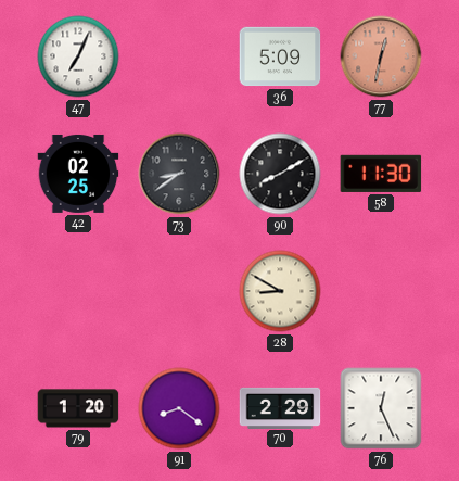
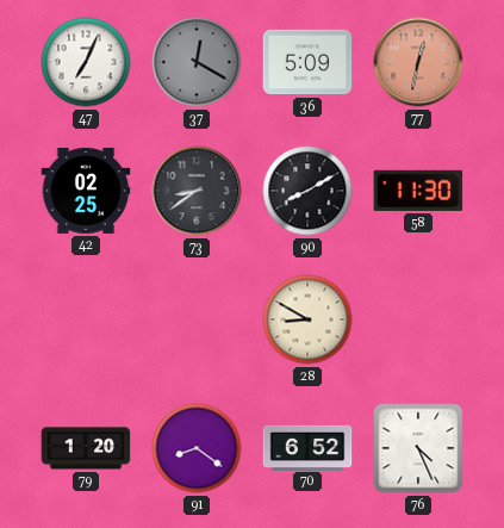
37: none -> 12:20 (197, 62)
70: 2:29 -> 6:52 (307, 447)
76: 12:26 -> 4:26 (418, 448)
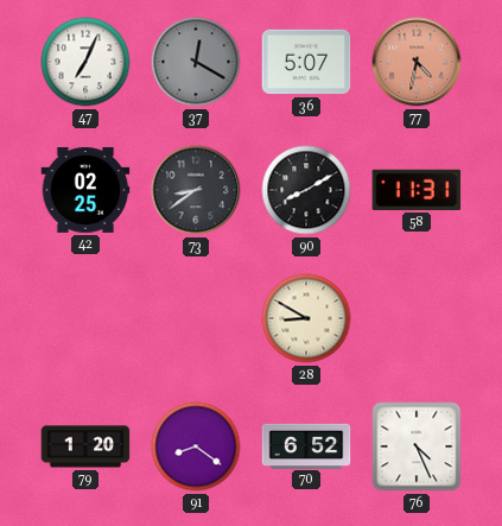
36: 5:09 -> 5:07 (306, 62)
77: 12:32 -> 4:32 (417, 62)
58: 11:30 -> 11:31 (417, 190)
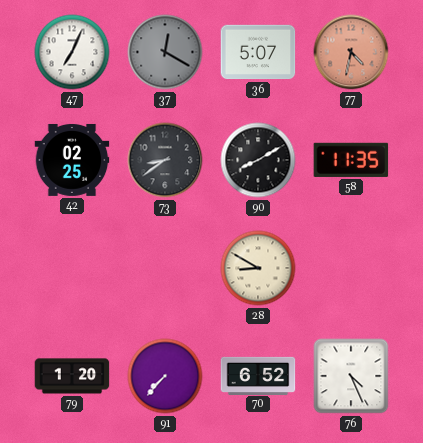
58: 11:31 -> 11:35 (351, 160)
91: 8:21 -> 7:37 (165, 376)
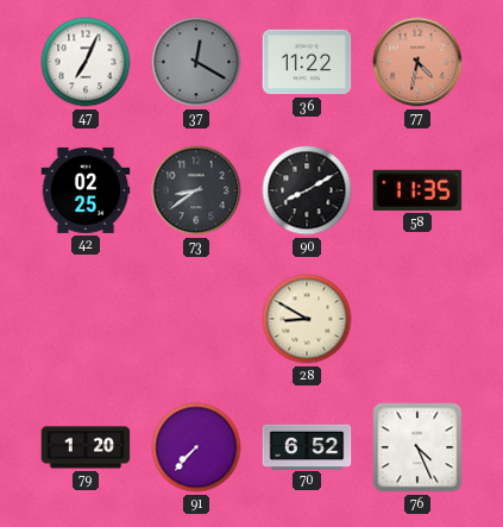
36: 5:07 -> 11:22 (307, 62)
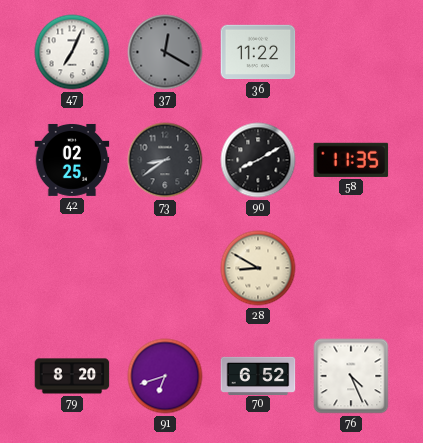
77: 4:32 -> none (417, 62)
79: 1:20 -> 8:20 (72, 376)
91: 7:37 -> 6:42 (165, 376)
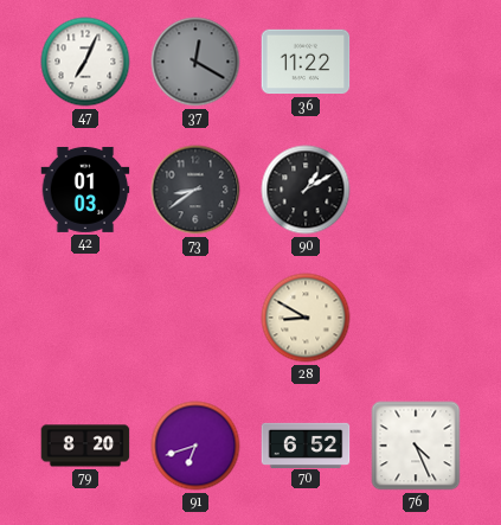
42: 02:25 -> 01:03 (85, 190)
90: 8:10 -> 1:10 (306, 190)
58: 11:35 -> none (351, 160)
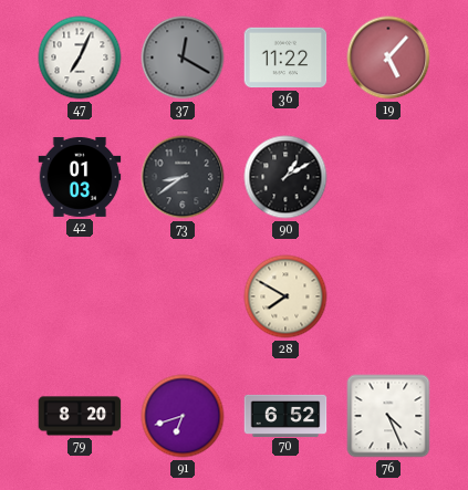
19: none -> 5:07 (388, 58)
28: 8:50 -> 7:50 (285, 296)
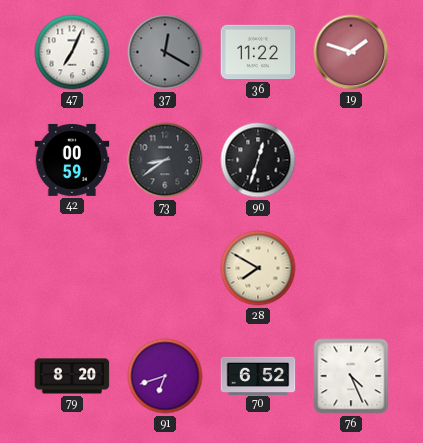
19: 5:07 -> 1:48 (351, 52)
42: 01:03 -> 00:59 (72, 160)
90: 1:10 -> 12:33 (258, 160)
